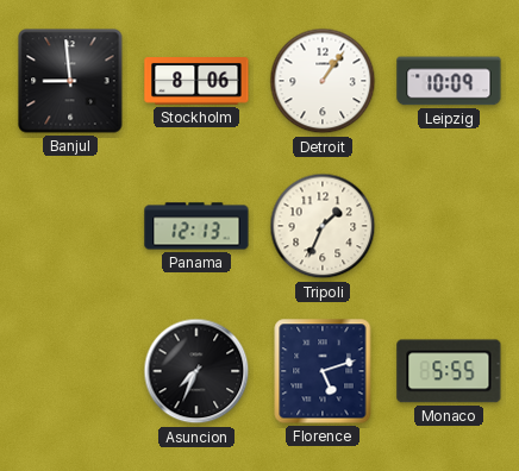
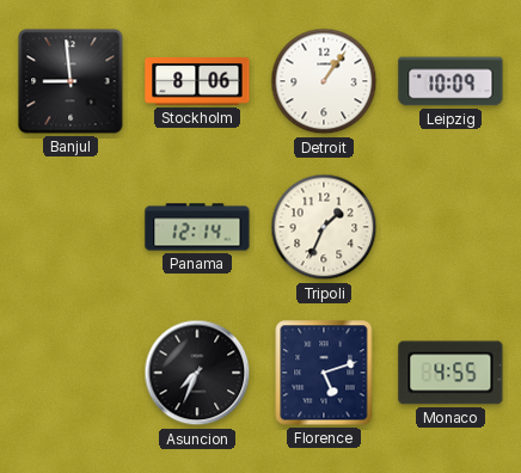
Panama: 12:13 -> 12:14 (197, 227)
Monaco: 5:55 -> 4:55 (450, 373)
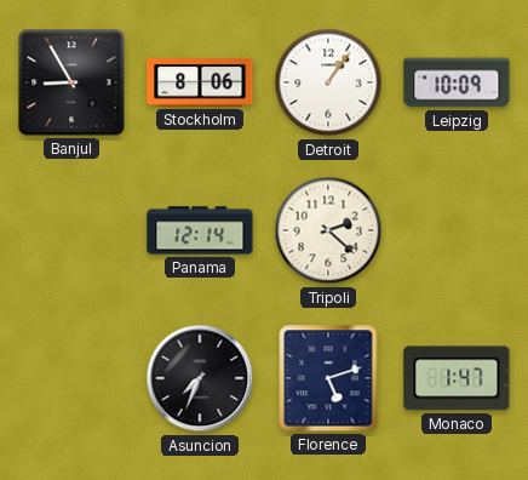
Banjul: 8:59 -> 8:55 (71, 82)
Tripoli: 1:34 -> 2:22 (328, 230)
Monaco: 4:55 -> 1:47 (457, 378)
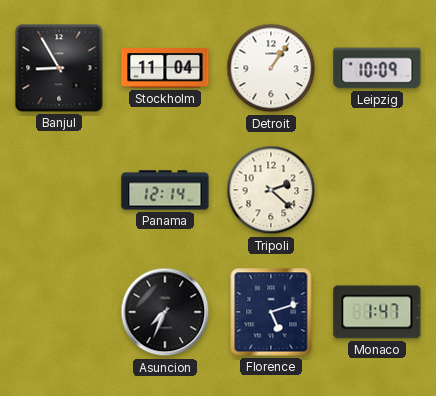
Stockholm: 8:06 -> 11:04 (165, 69)
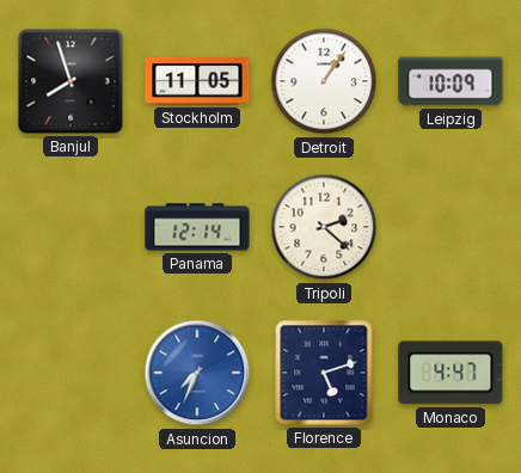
Banjul: 8:55 -> 7:57 (71, 81)
Stockholm: 11:04 -> 11:05 (197, 82)
Asuncion dial: black -> blue (197, 373)
Monaco: 1:47 -> 4:47 (450, 373)
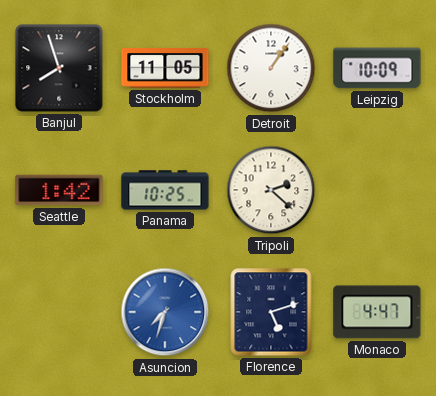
Seattle: none -> 1:42 (59, 190)
Panama: 12:14 -> 10:25 (165, 190)
Asuncion: 7:34 -> 7:33 (165, 312)
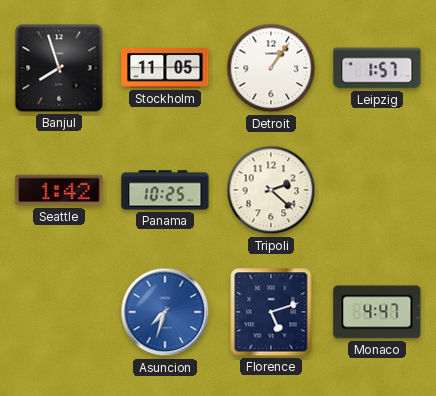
Leipzig: 10:09 -> 1:57 (377, 68)
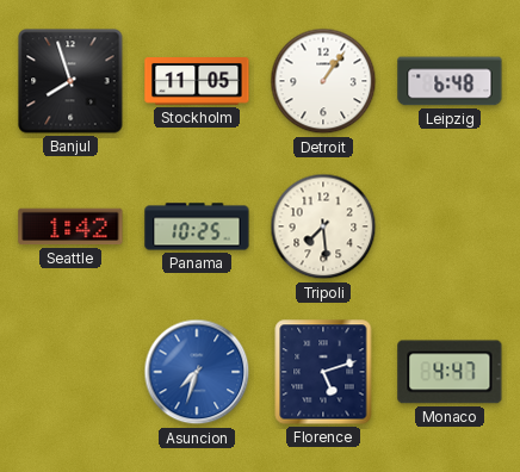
Leipzig: 1:57 -> 6:48 (450, 81)
Tripoli: 2:22 -> 7:29 (323, 226)
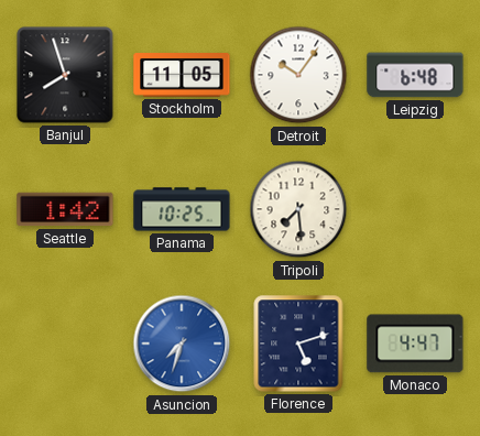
Detroit: 1:06 -> 10:06 (298, 75)
